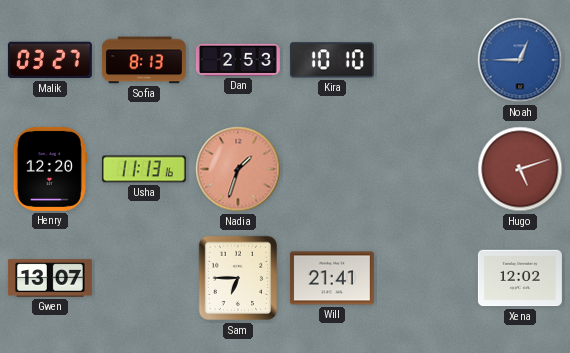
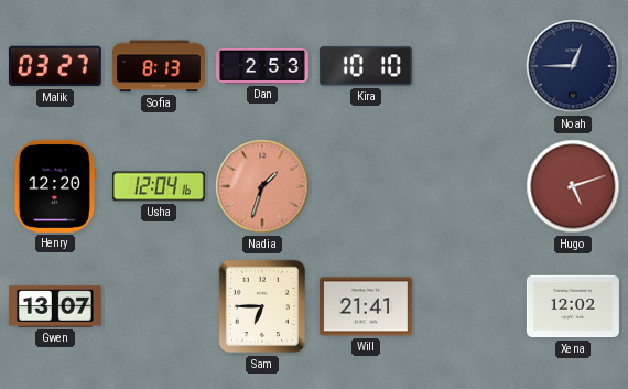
Noah dial: blue -> navy (573, 66)
Usha: 11:13 -> 12:04 (159, 186)
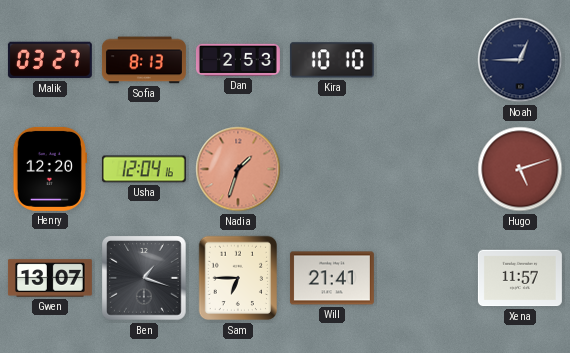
Ben: none -> 1:18 (144, 278)
Xena: 12:02 -> 11:57 (520, 278)
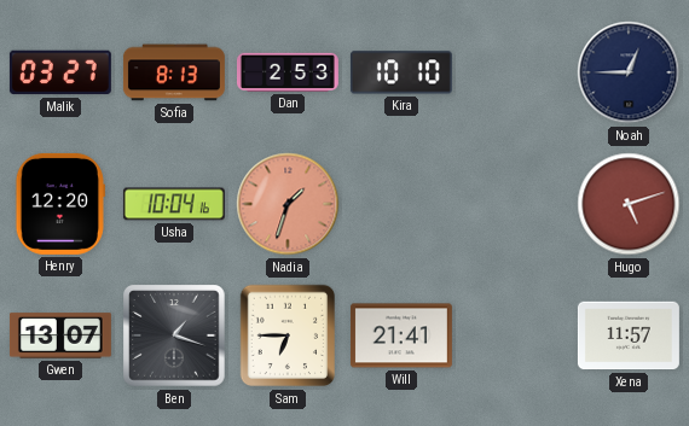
Usha: 12:04 -> 10:04 (174, 204)
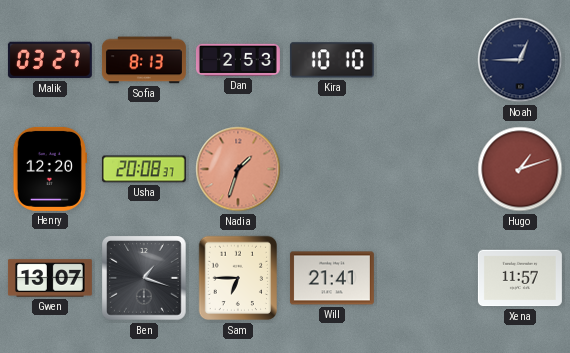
Usha: 10:04 -> 20:08 (144, 169)
Hugo: 5:12 -> 1:12 (520, 169)
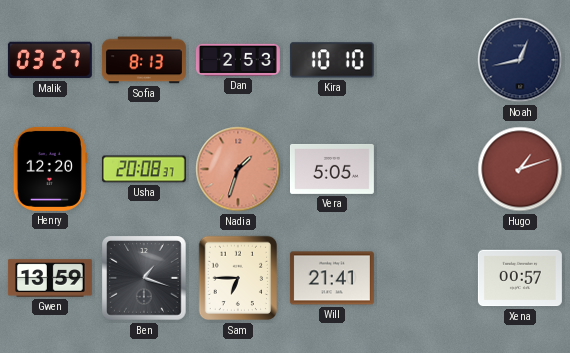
Noah: 12:45 -> 12:43 (520, 60)
Vera: none -> 5:05 (332, 169)
Gwen: 13:07 -> 13:59 (50, 278)
Xena: 11:57 -> 00:57 (520, 278)
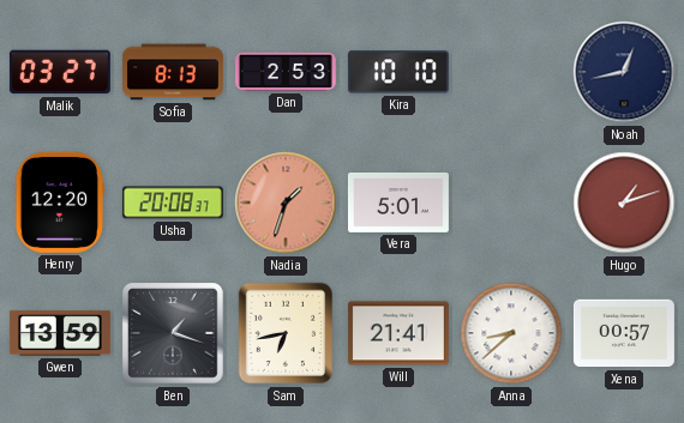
Vera: 5:05 -> 5:01 (398, 203)
Sam: 6:45 -> 6:43 (284, 333)
Anna: none -> 8:38 (511, 333)
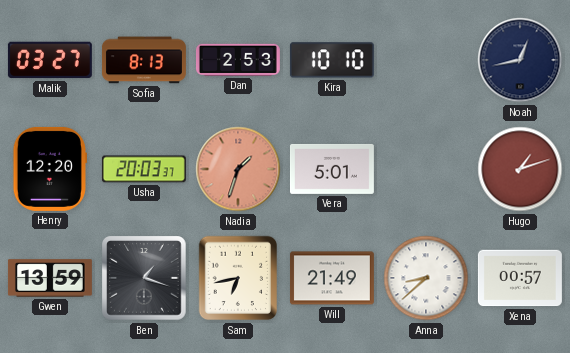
Usha: 20:08 -> 20:03 (144, 169)
Will: 21:41 -> 21:49 (332, 278)
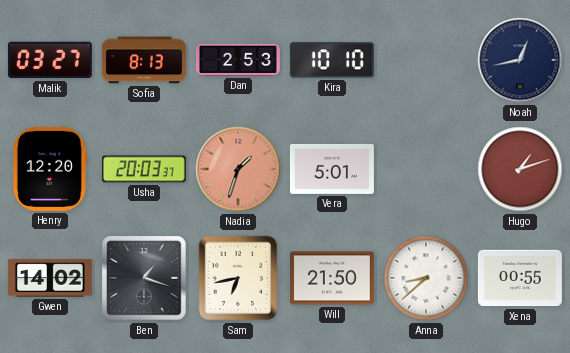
Gwen: 13:59 -> 14:02 (50, 278)
Will: 21:49 -> 21:50 (332, 278)
Xena: 00:57 -> 00:55 (520, 278)
